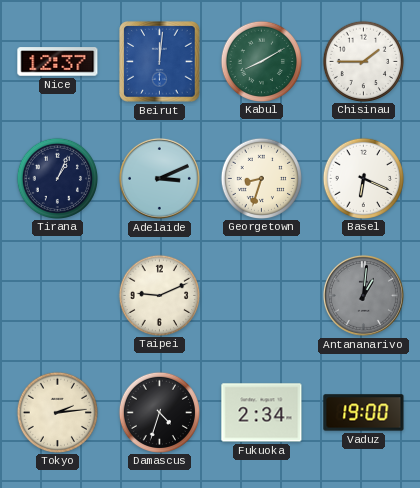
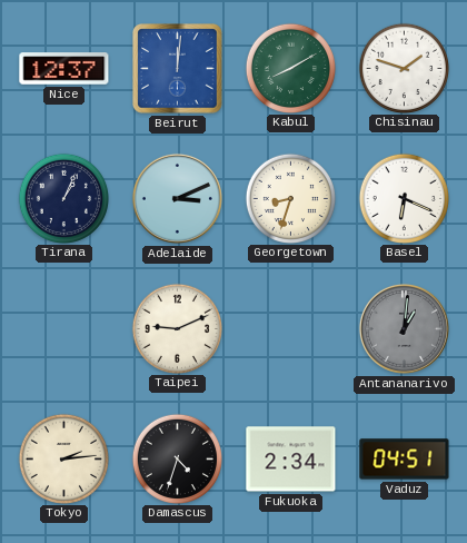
Chisinau: 1:45 -> 1:48 (404, 68)
Vaduz: 19:00 -> 04:51 (405, 460)
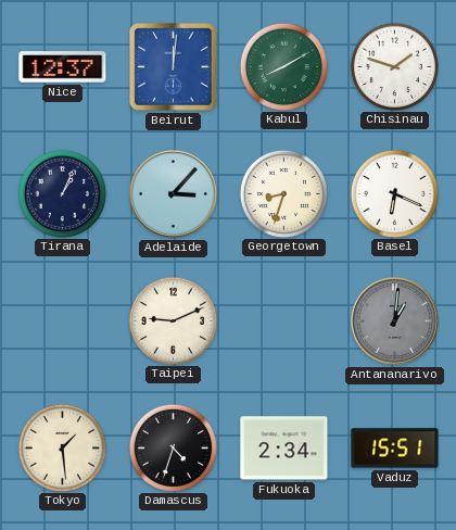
Adelaide: 3:11 -> 3:07 (173, 193)
Tokyo: 2:14 -> 1:29 (62, 447)
Vaduz: 04:51 -> 15:51 (395, 449)
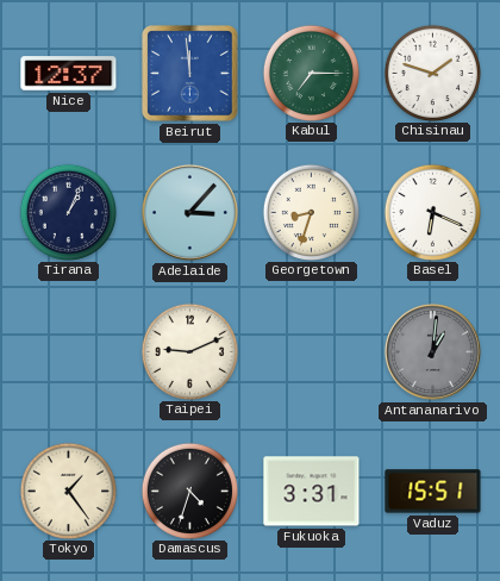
Beirut: 12:01 -> 11:59 (190, 74)
Kabul: 8:10 -> 7:15 (311, 73)
Tokyo: 1:29 -> 1:24 (68, 491)
Fukuoka: 2:34 -> 3:31 (312, 492)
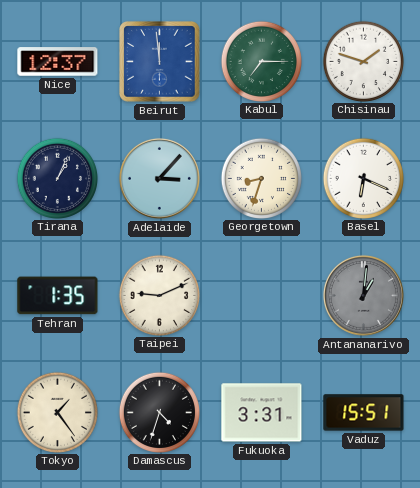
Tehran: none -> 1:35 (58, 296)
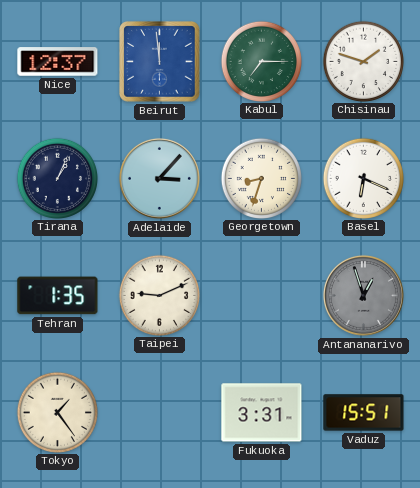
Antananarivo: 1:01 -> 12:57 (363, 295)
Damascus: 4:33 -> none (159, 412)
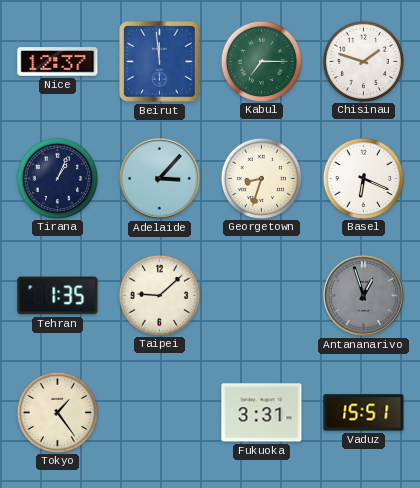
Taipei: 9:11 -> 9:08 (159, 295)
